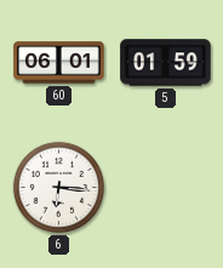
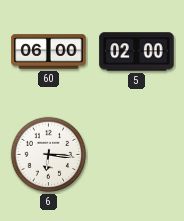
60: 06:01 -> 06:00 (49, 52)
5: 01:59 -> 02:00 (137, 52)
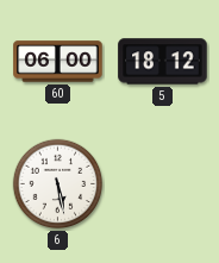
5: 02:00 -> 18:12 (163, 62)
6: 6:16 -> 5:28 (58, 184)
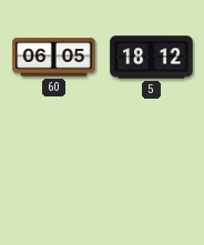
60: 06:00 -> 06:05 (54, 58)
6: 5:28 -> none (58, 184)
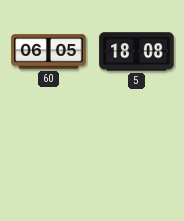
5: 18:12 -> 18:08 (137, 52)
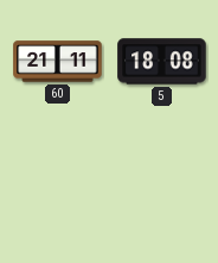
60: 06:05 -> 21:11 (58, 62)
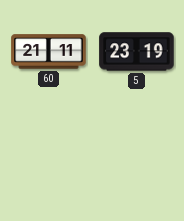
5: 18:08 -> 23:19 (137, 52)
